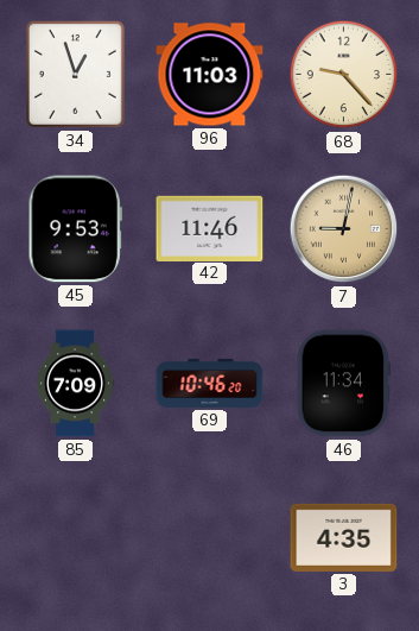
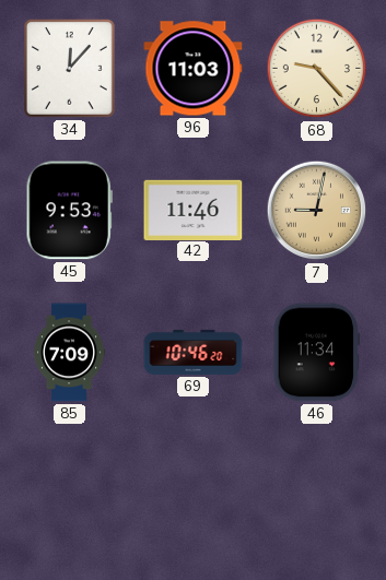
34: 12:57 -> 12:07 (69, 68)
3: 4:35 -> none (344, 537)
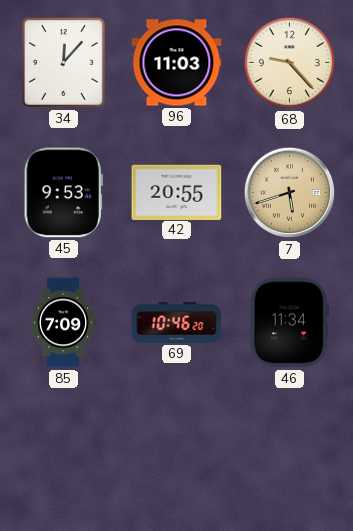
42: 11:46 -> 20:55 (177, 192)
7: 9:02 -> 5:42 (290, 193)
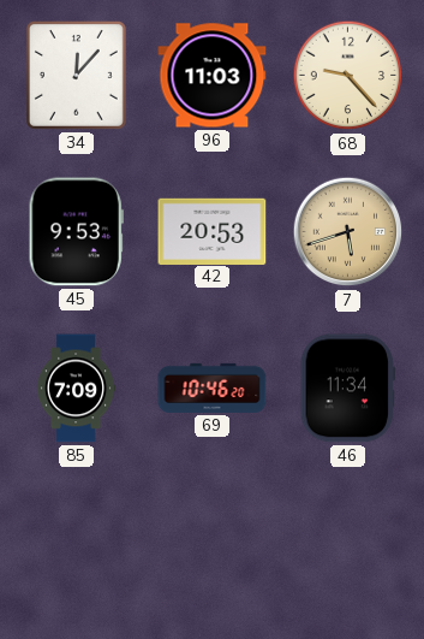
42: 20:55 -> 20:53 (213, 231)
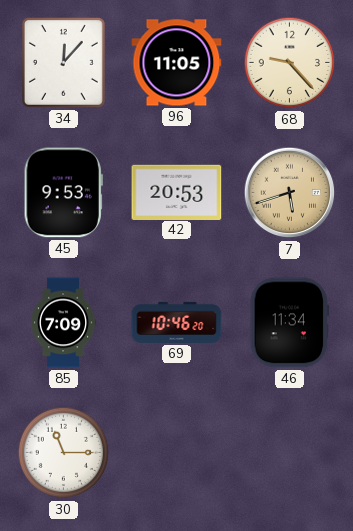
96: 11:03 -> 11:05 (177, 63)
30: none -> 11:15 (64, 453)
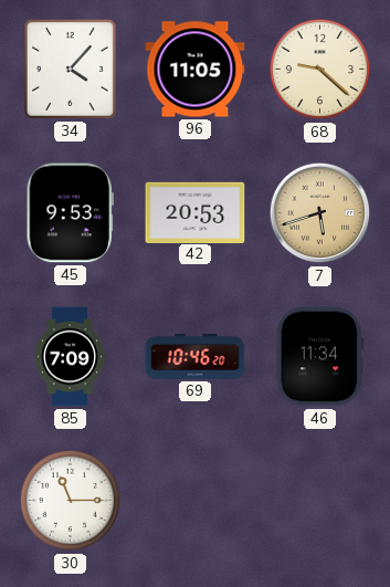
34: 12:07 -> 4:07 (70, 69)
68: 9:23 -> 9:22 (320, 70)
